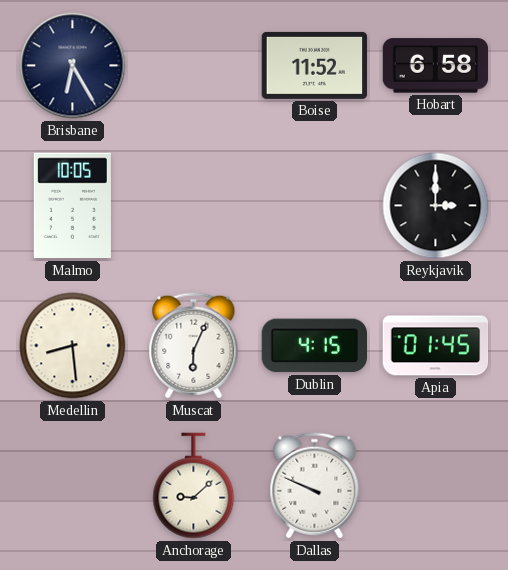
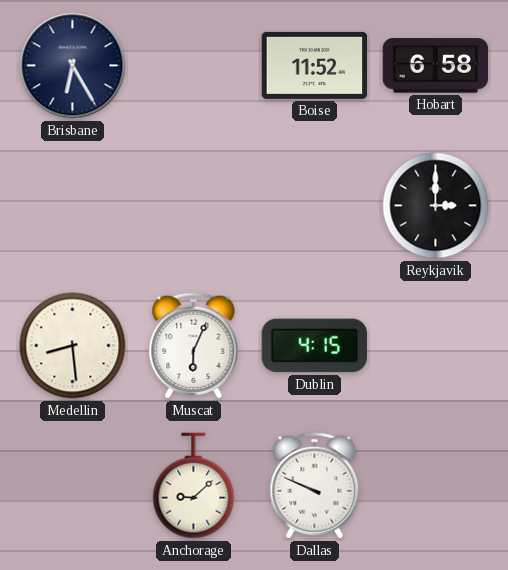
Malmo: 10:05 -> none (72, 206)
Apia: 01:45 -> none (436, 346)
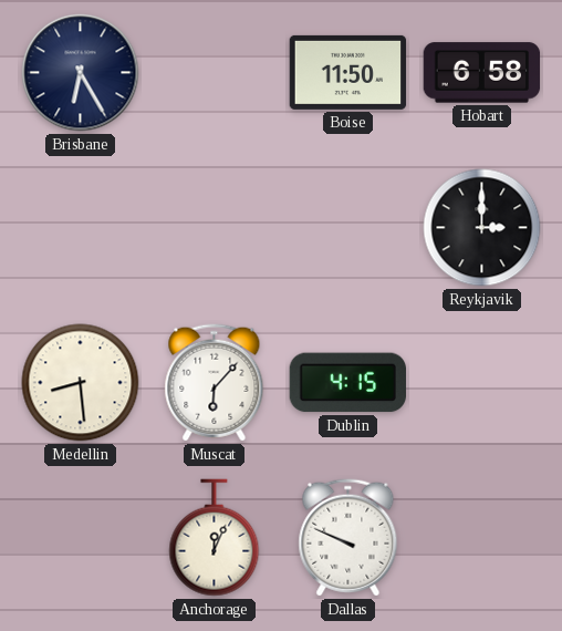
Boise: 11:52 -> 11:50 (348, 72)
Muscat: 6:04 -> 6:07 (215, 383)
Anchorage: 9:08 -> 12:04 (215, 538)
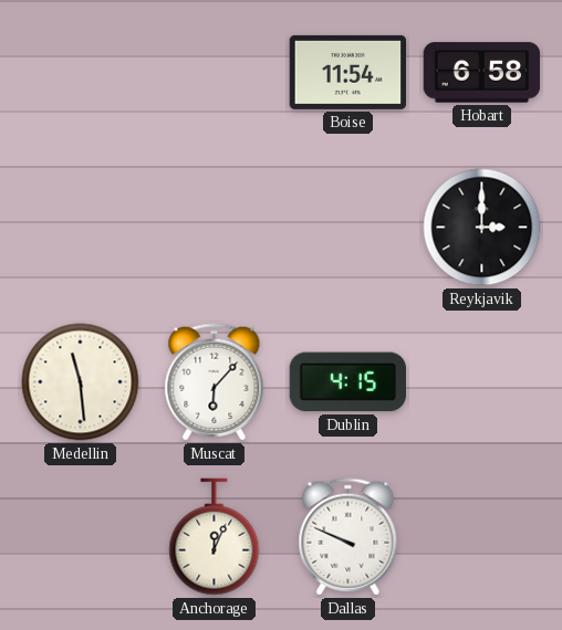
Brisbane: 6:25 -> none (81, 73)
Boise: 11:50 -> 11:54 (348, 72)
Medellin: 8:29 -> 11:29 (81, 382)
